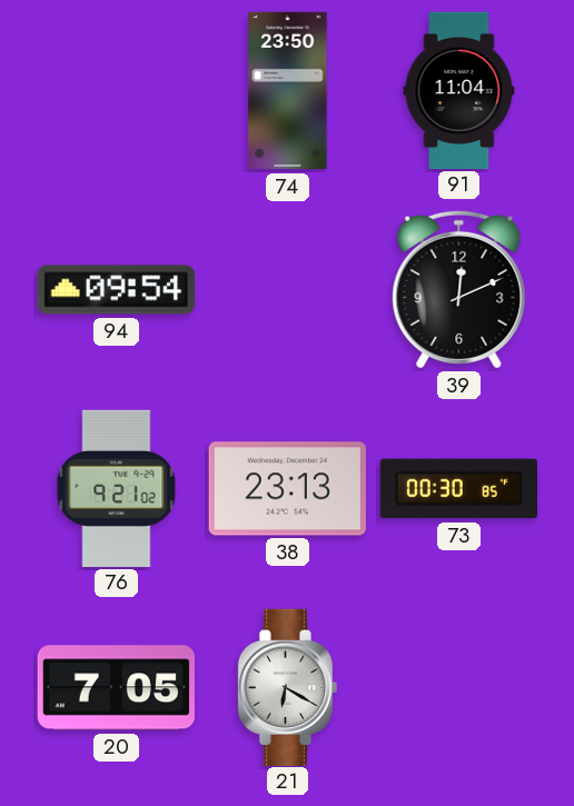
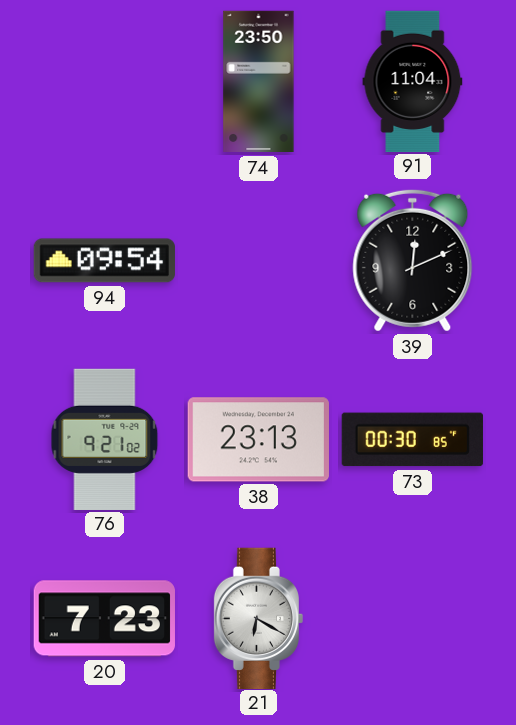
20: 7:05 -> 7:23 (104, 619)
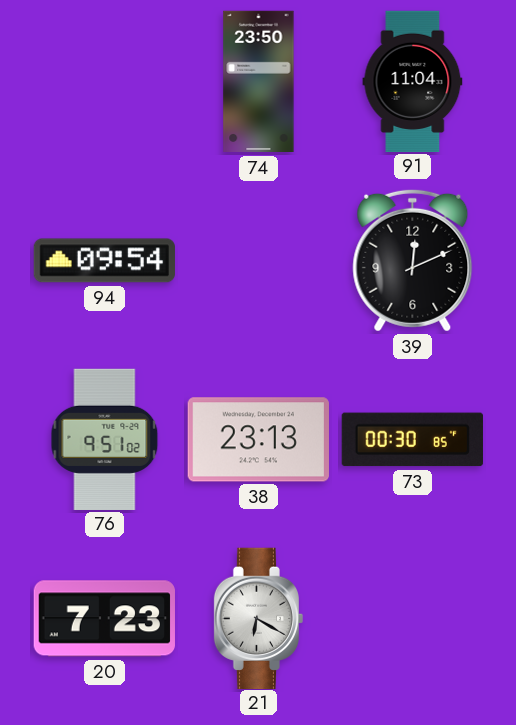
76: 9:21 -> 9:51 (105, 439)
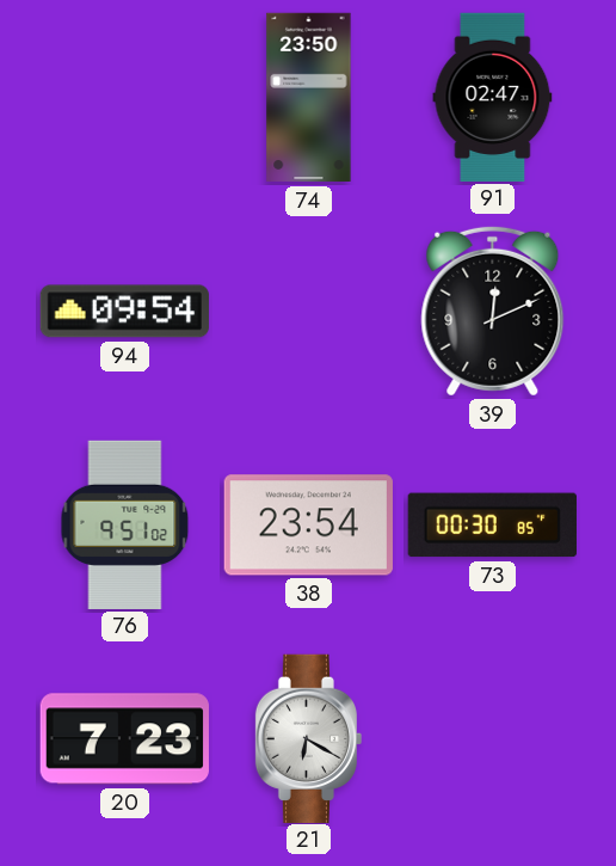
91: 11:04 -> 02:47 (493, 97)
38: 23:13 -> 23:54 (308, 526)
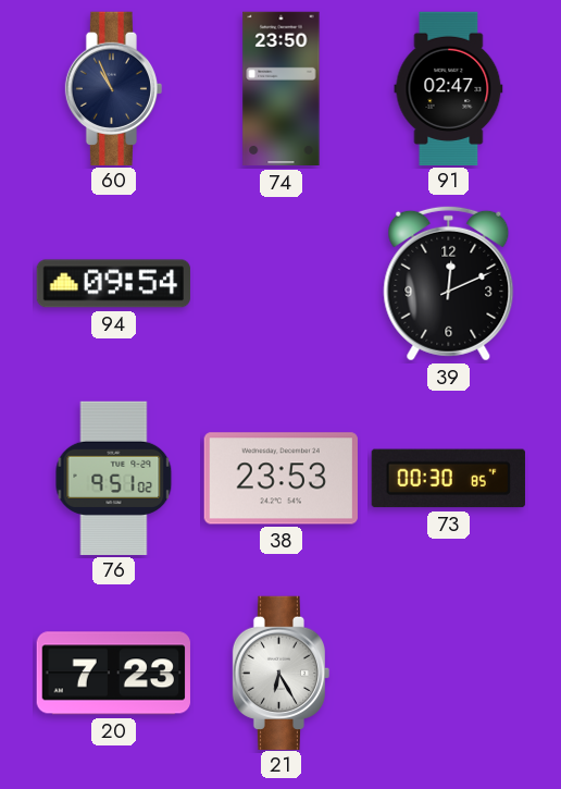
60: none -> 10:56 (114, 88)
38: 23:54 -> 23:53 (280, 479)
21: 6:20 -> 6:25 (282, 673)
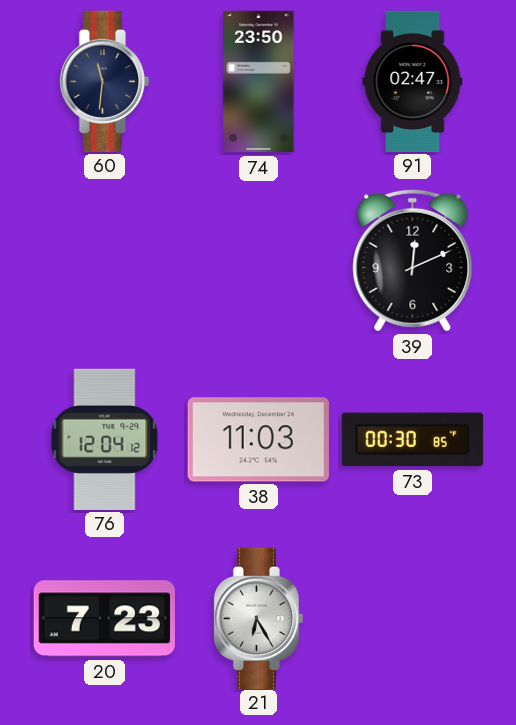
60: 10:56 -> 11:31 (105, 81)
94: 09:54 -> none (113, 284)
76: 9:51 -> 12:04 (105, 439)
38: 23:53 -> 11:03 (258, 440)
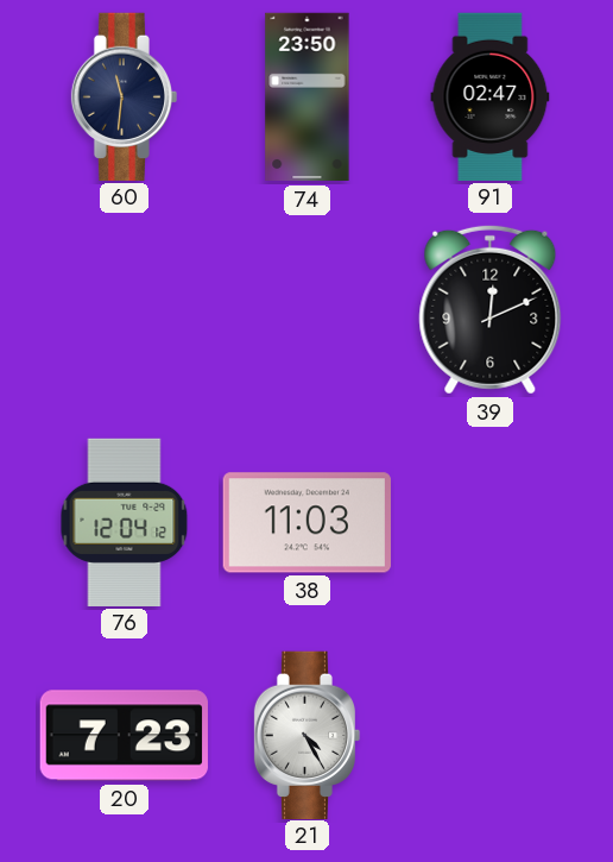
73: 00:30 -> none (412, 440)
21: 6:25 -> 4:25 (308, 735)
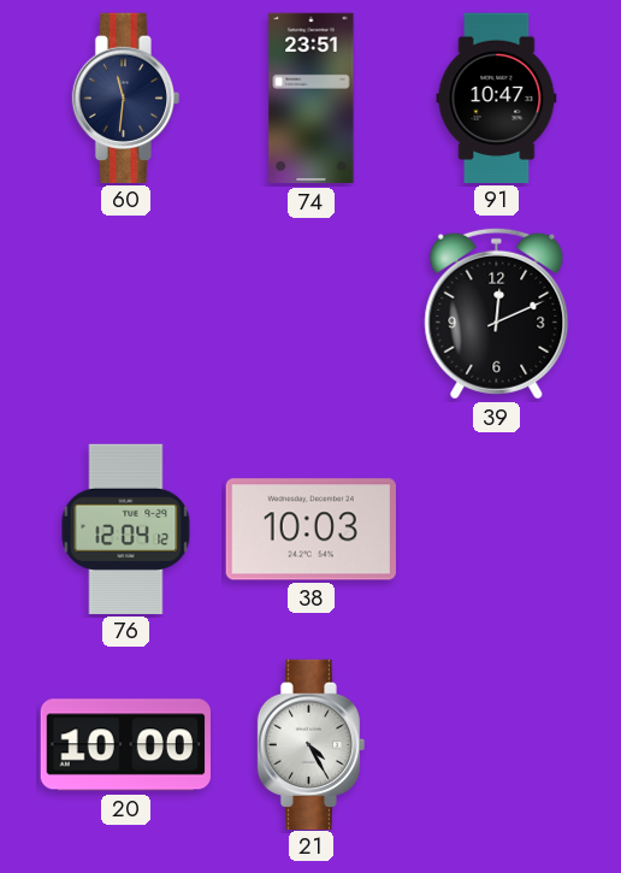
74: 23:50 -> 23:51 (312, 99)
91: 02:47 -> 10:47 (497, 98)
38: 11:03 -> 10:03 (310, 530)
20: 7:23 -> 10:00 (125, 745)
